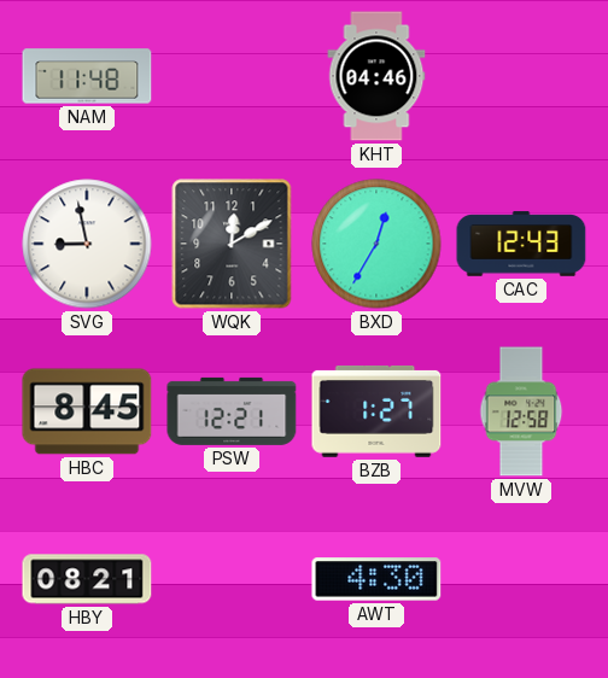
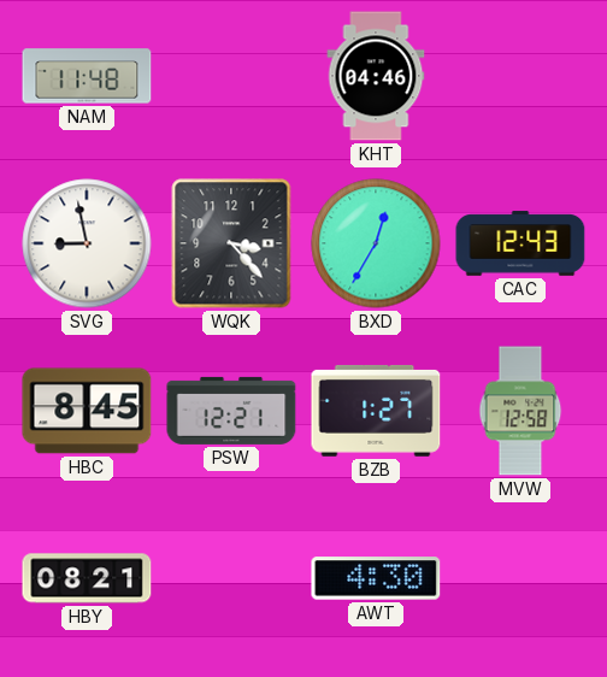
WQK: 12:10 -> 3:23 (231, 243)
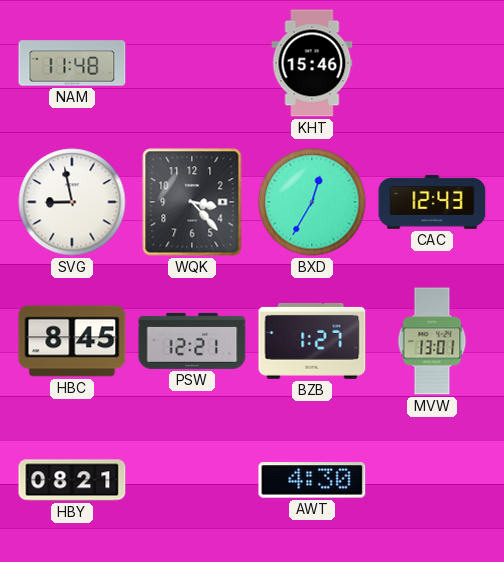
KHT: 04:46 -> 15:46 (312, 63)
MVW: 12:58 -> 13:01 (432, 341)
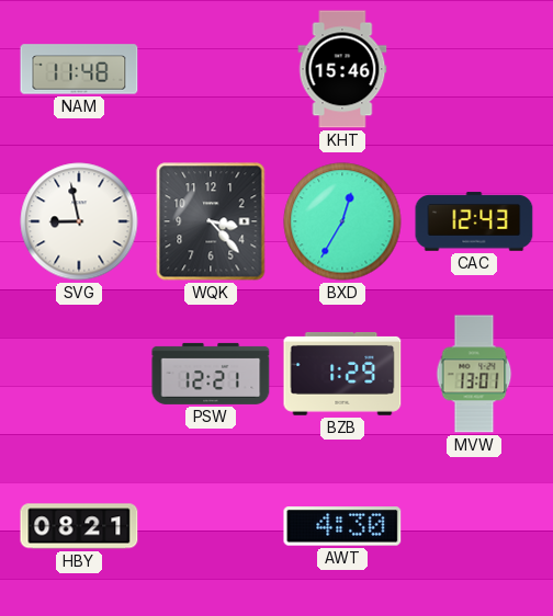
HBC: 8:45 -> none (72, 341)
BZB: 1:27 -> 1:29 (342, 374)
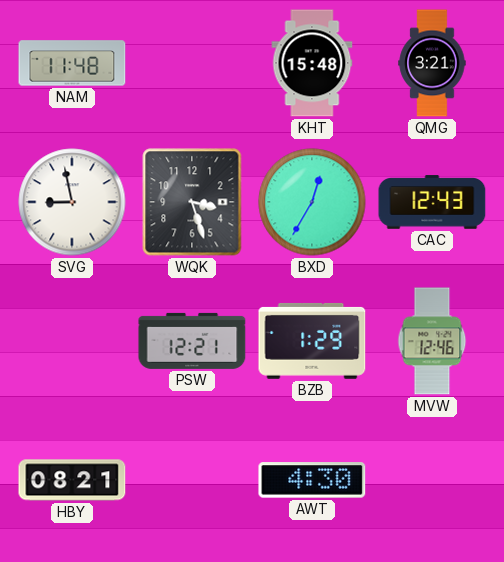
KHT: 15:46 -> 15:48 (312, 63)
QMG: none -> 3:21 (432, 63)
WQK: 3:23 -> 3:27 (192, 202)
MVW: 13:01 -> 12:46 (432, 341)
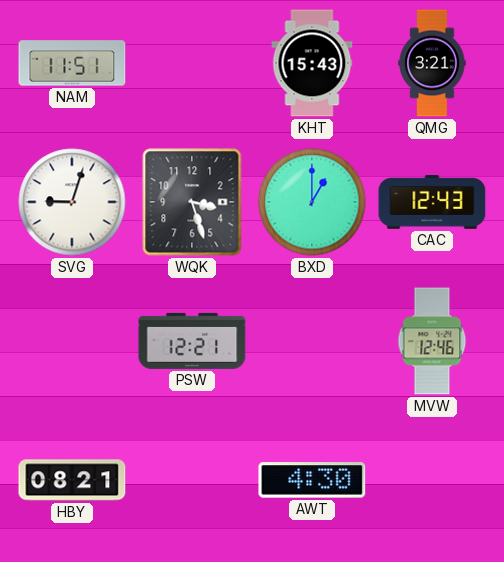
NAM: 11:48 -> 11:51 (72, 63)
KHT: 15:48 -> 15:43 (312, 63)
SVG: 8:58 -> 9:03 (72, 202)
BXD: 12:35 -> 1:00 (312, 202)
BZB: 1:29 -> none (312, 341)
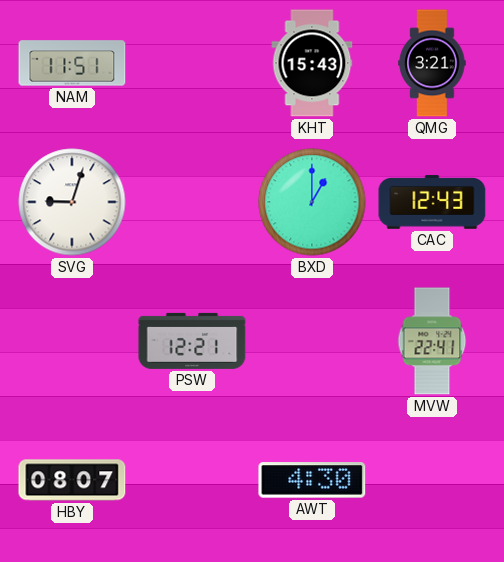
WQK: 3:27 -> none (192, 202)
MVW: 12:46 -> 22:41 (432, 341)
HBY: 08:21 -> 08:07 (72, 480)
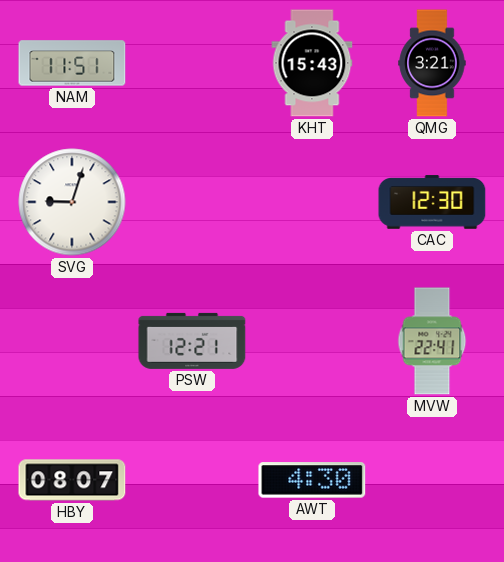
BXD: 1:00 -> none (312, 202)
CAC: 12:43 -> 12:30 (432, 202)
